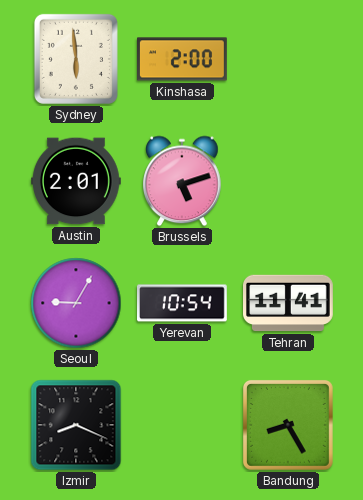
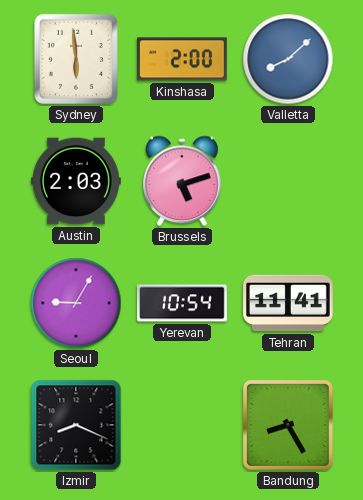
Valletta: none -> 8:08 (288, 59)
Austin: 2:01 -> 2:03 (77, 181)
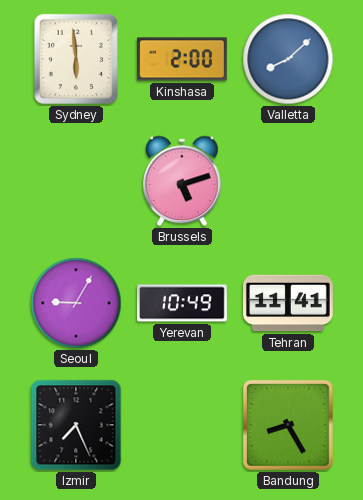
Austin: 2:03 -> none (77, 181)
Yerevan: 10:54 -> 10:49 (183, 303)
Izmir: 8:19 -> 7:26 (76, 425)
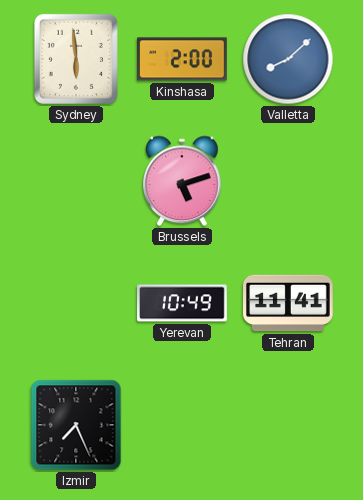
Seoul: 9:05 -> none (76, 303)
Bandung: 8:25 -> none (288, 425)
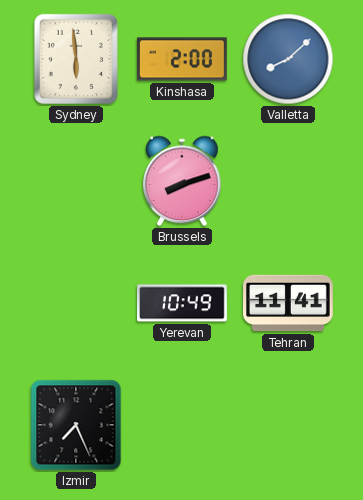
Brussels: 5:12 -> 8:12 (182, 181)
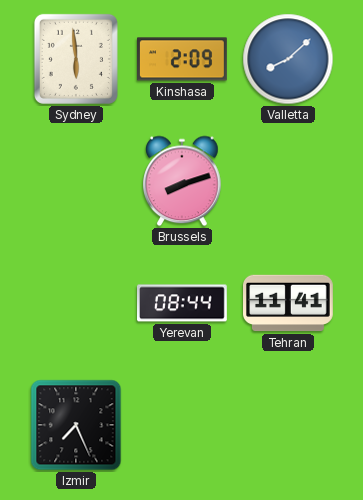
Kinshasa: 2:00 -> 2:09 (183, 59)
Yerevan: 10:49 -> 08:44 (183, 303)
